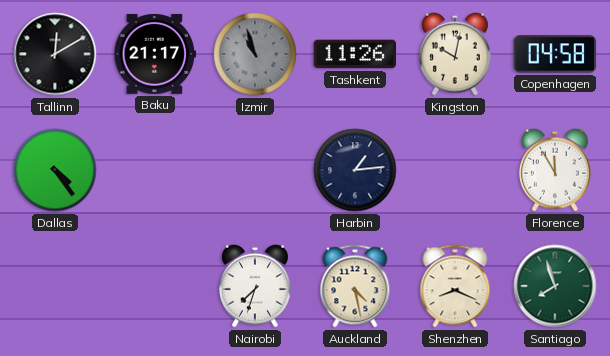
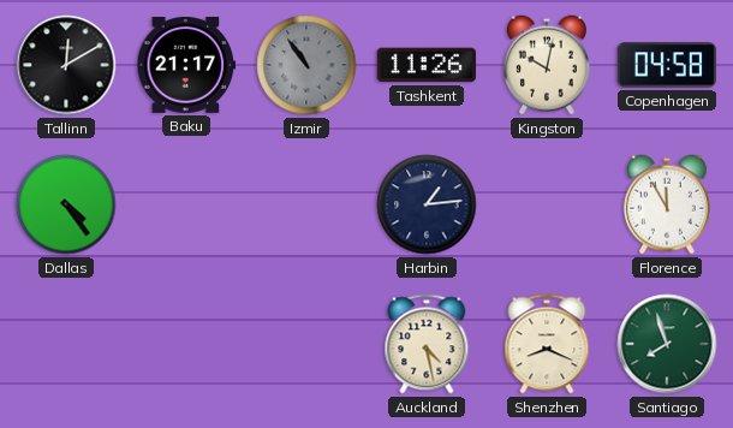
Izmir: 10:57 -> 10:54 (306, 65)
Nairobi: 7:33 -> none (255, 286)
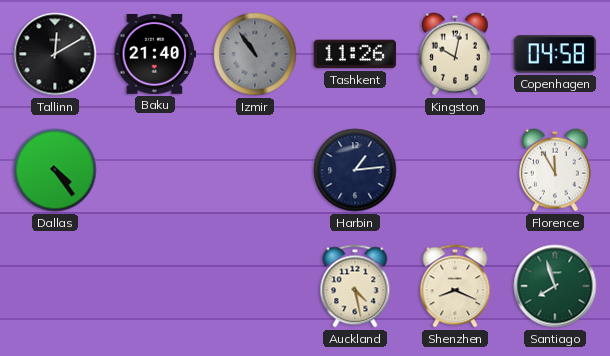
Baku: 21:17 -> 21:40 (155, 54)
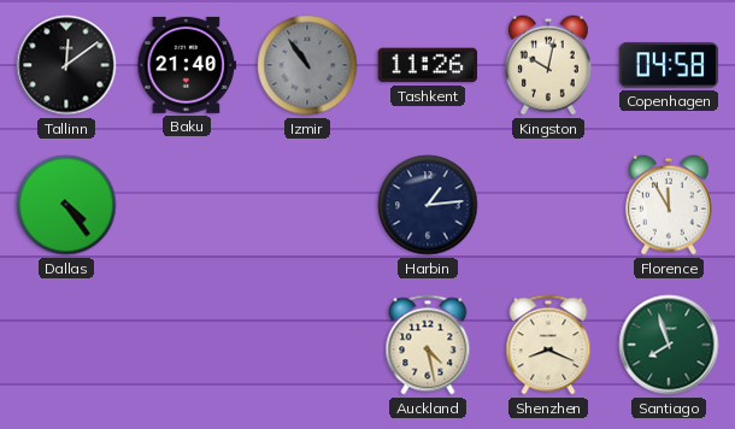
Tallinn: 12:10 -> 12:09 (66, 65)
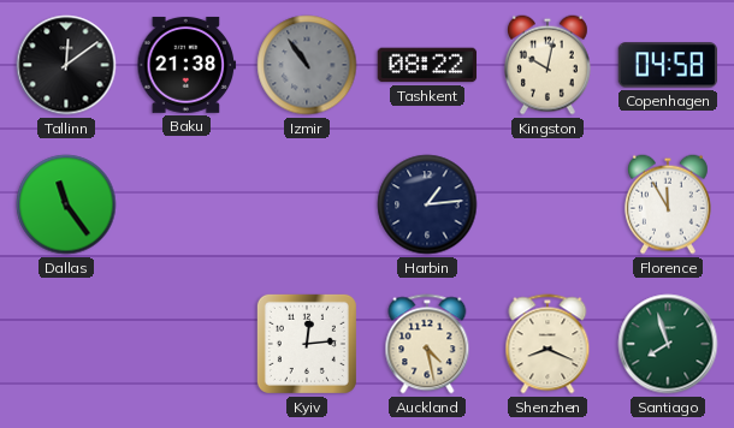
Baku: 21:40 -> 21:38 (187, 65)
Tashkent: 11:26 -> 08:22 (427, 65)
Dallas: 4:24 -> 11:24 (66, 204)
Kyiv: none -> 12:14 (307, 344)
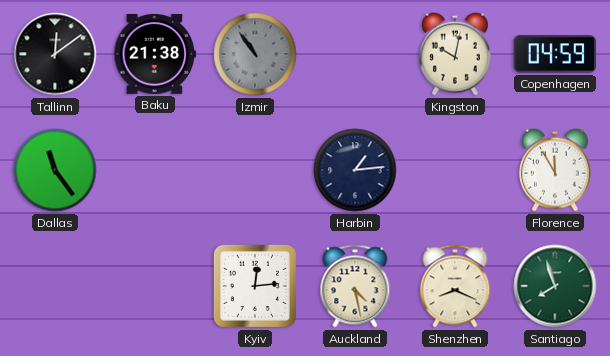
Tashkent: 08:22 -> none (427, 65)
Copenhagen: 04:58 -> 04:59 (555, 54)
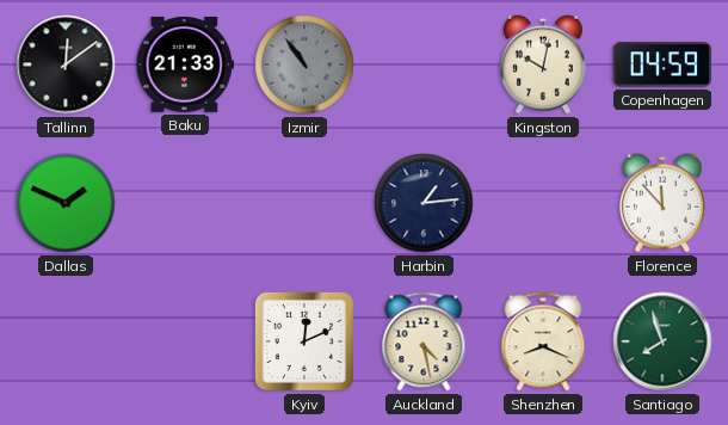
Baku: 21:38 -> 21:33 (185, 64)
Dallas: 11:24 -> 1:49 (66, 203)
Florence: 11:55 -> 11:53 (662, 203)
Kyiv: 12:14 -> 12:11 (304, 341)
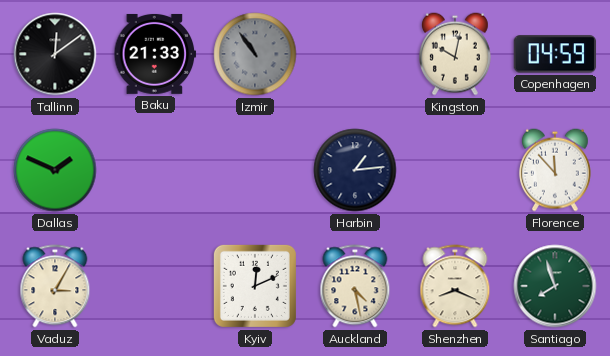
Vaduz: none -> 3:05 (55, 286)
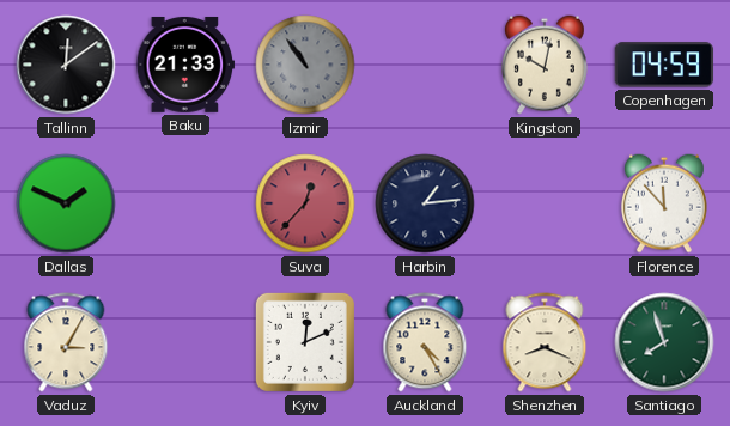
Suva: none -> 12:37 (305, 203)
Auckland: 4:28 -> 4:25 (425, 342)
